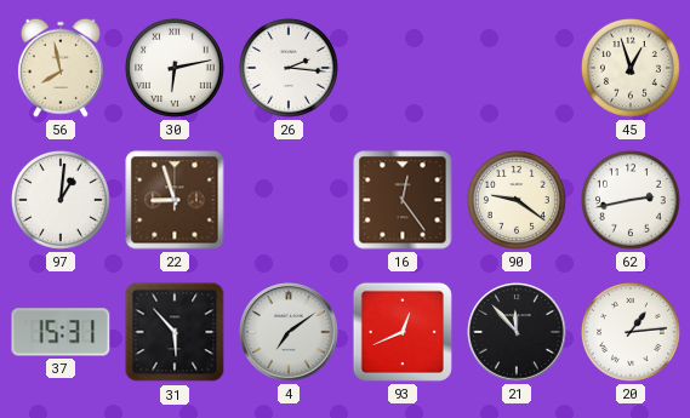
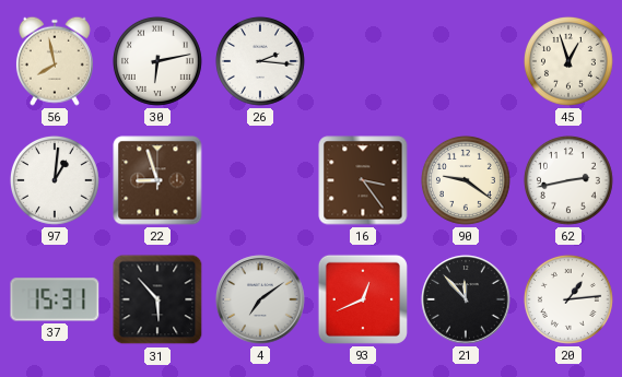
16: 12:24 -> 3:24 (363, 180)
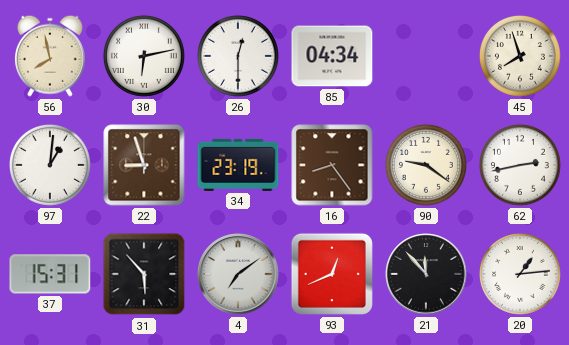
26: 2:16 -> 12:30 (238, 56)
85: none -> 04:34 (332, 56)
45: 12:57 -> 7:57 (520, 56)
34: none -> 23:19 (238, 165)
16: 3:24 -> 8:24 (332, 165)
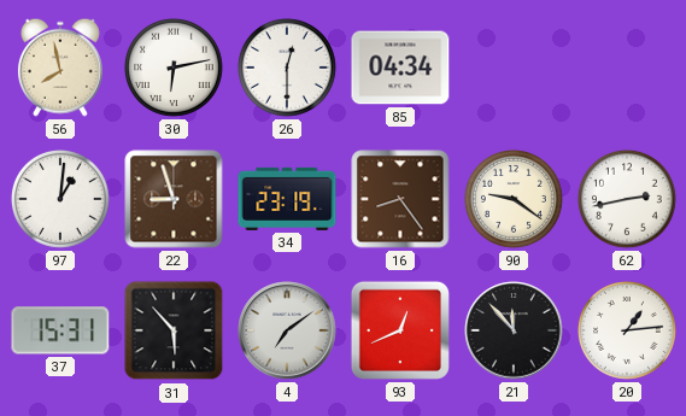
45: 7:57 -> none (520, 56)
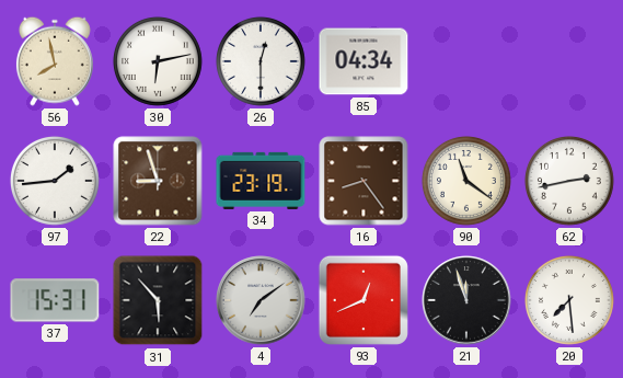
97: 1:01 -> 1:44 (55, 181)
90: 9:21 -> 11:21 (466, 181)
21: 11:53 -> 11:57 (466, 300)
20: 1:14 -> 7:29 (569, 300)
